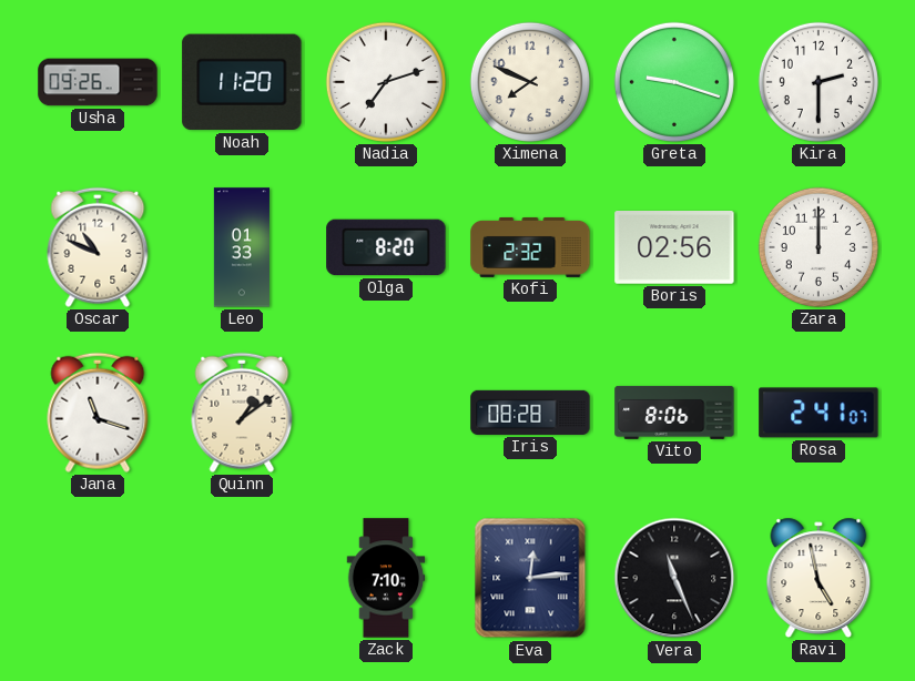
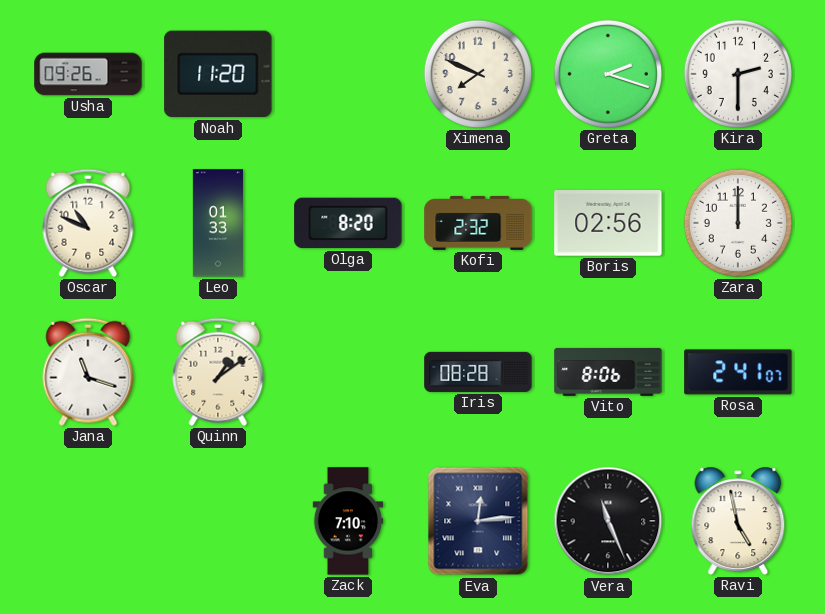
Nadia: 7:12 -> none (386, 82)
Greta: 9:18 -> 2:18 (608, 74)
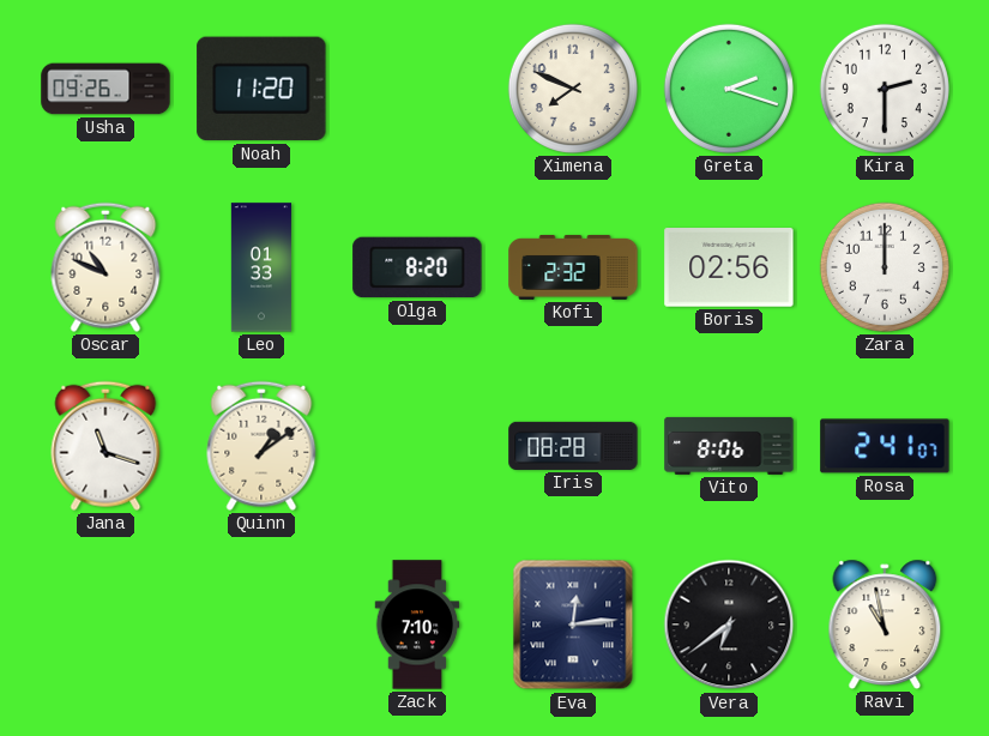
Vera: 11:26 -> 6:39 (729, 625)
Ravi: 4:58 -> 10:58 (885, 625)
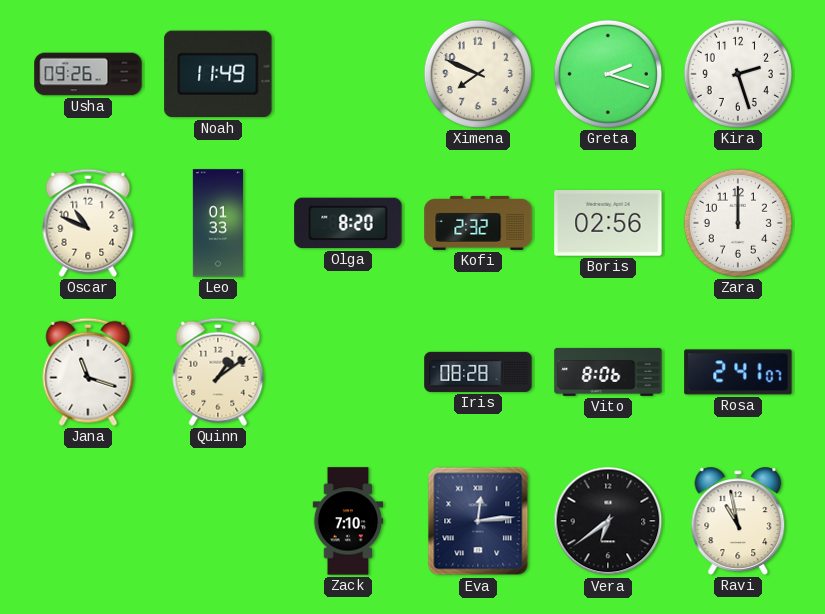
Noah: 11:20 -> 11:49 (218, 74)
Kira: 2:30 -> 2:27 (738, 74)
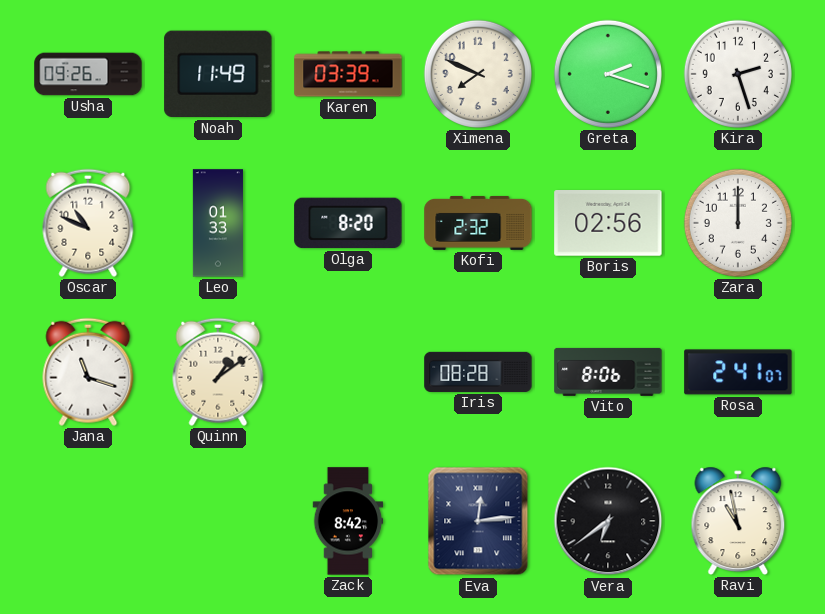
Karen: none -> 03:39 (348, 74)
Zack: 7:10 -> 8:42 (348, 521)
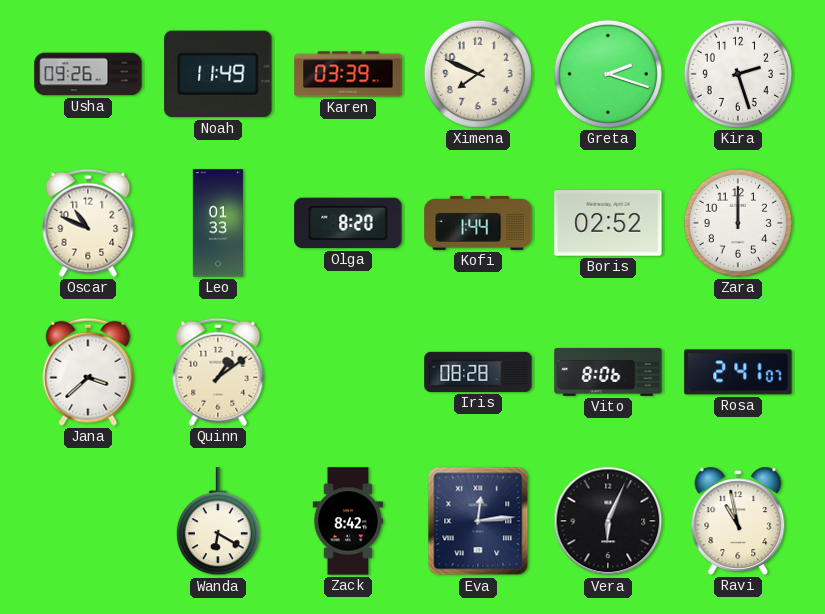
Kofi: 2:32 -> 1:44 (478, 223)
Boris: 02:56 -> 02:52 (608, 224)
Jana: 11:18 -> 3:38 (88, 372)
Wanda: none -> 6:20 (218, 522)
Vera: 6:39 -> 6:04 (608, 521)
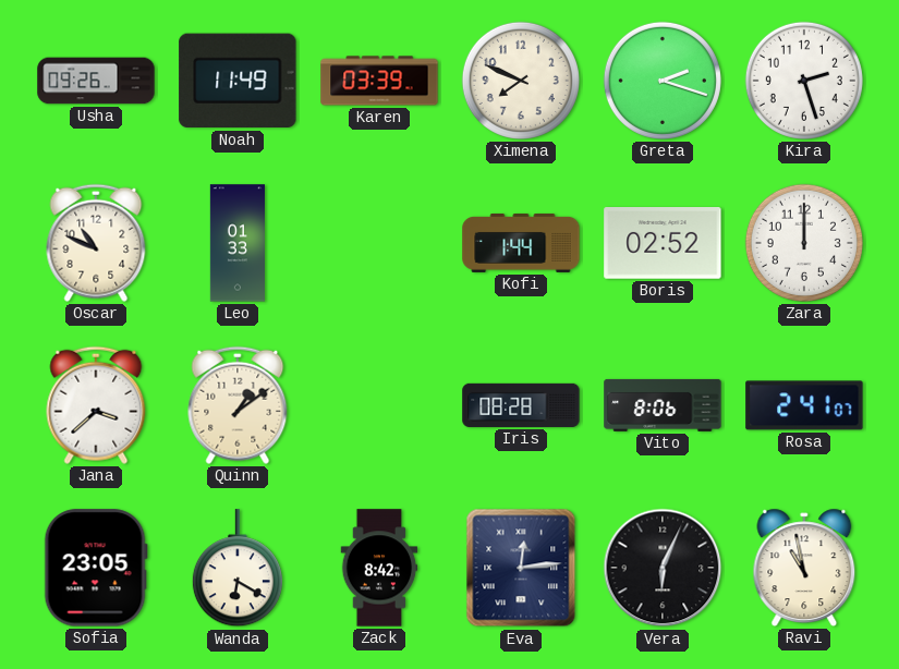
Olga: 8:20 -> none (348, 223)
Sofia: none -> 23:05 (96, 568)
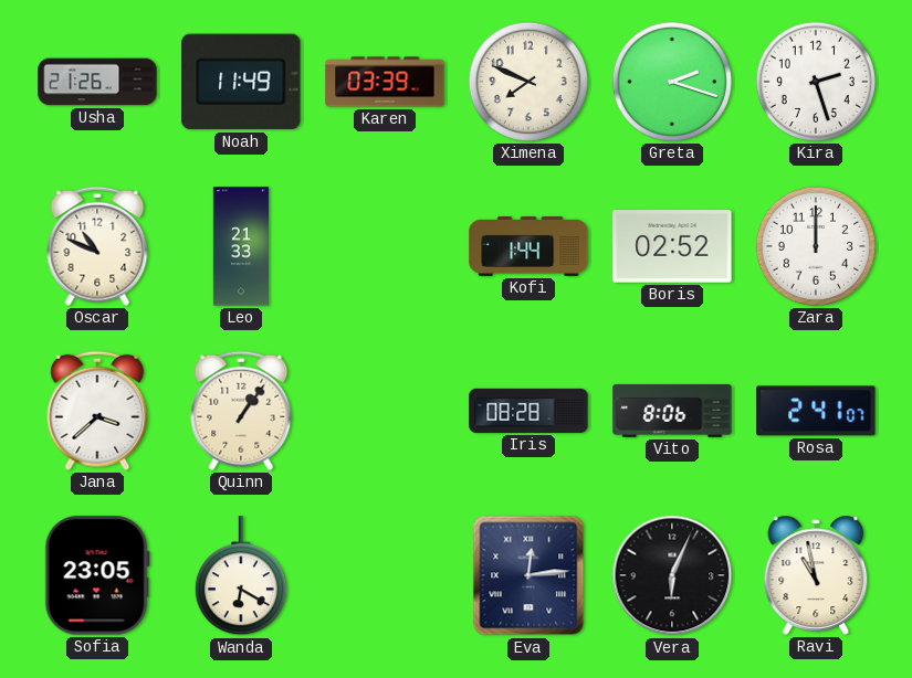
Usha: 09:26 -> 21:26 (97, 82)
Leo: 01:33 -> 21:33 (241, 246)
Quinn: 1:09 -> 1:06 (241, 411)
Zack: 8:42 -> none (379, 568)
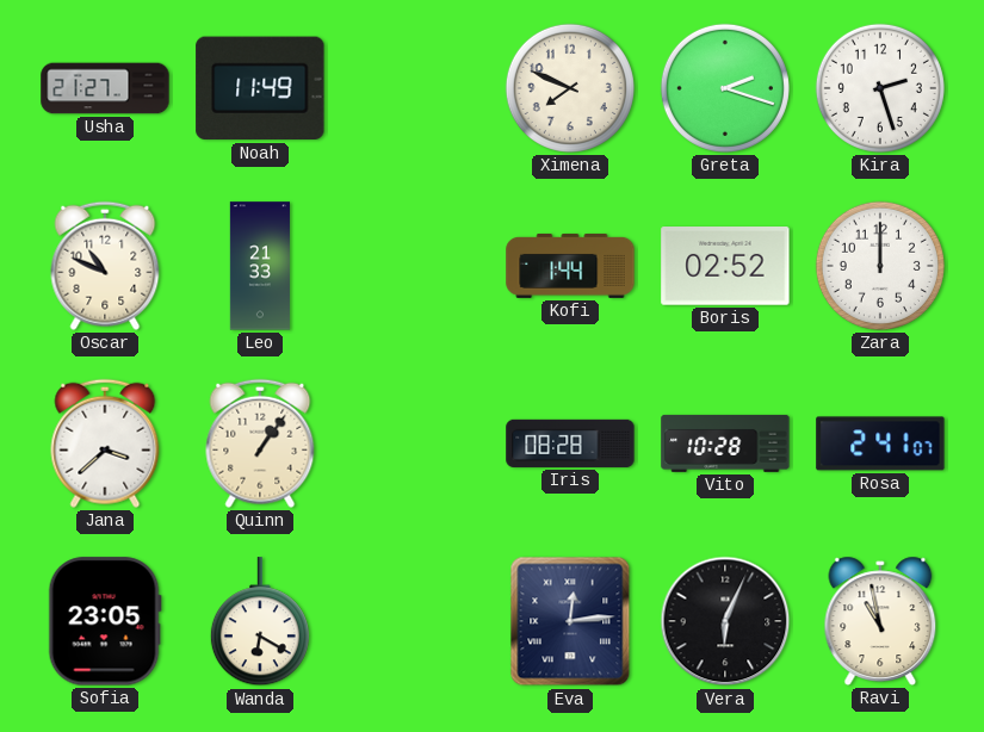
Usha: 21:26 -> 21:27 (105, 88)
Karen: 03:39 -> none (385, 82)
Vito: 8:06 -> 10:28 (725, 443)
